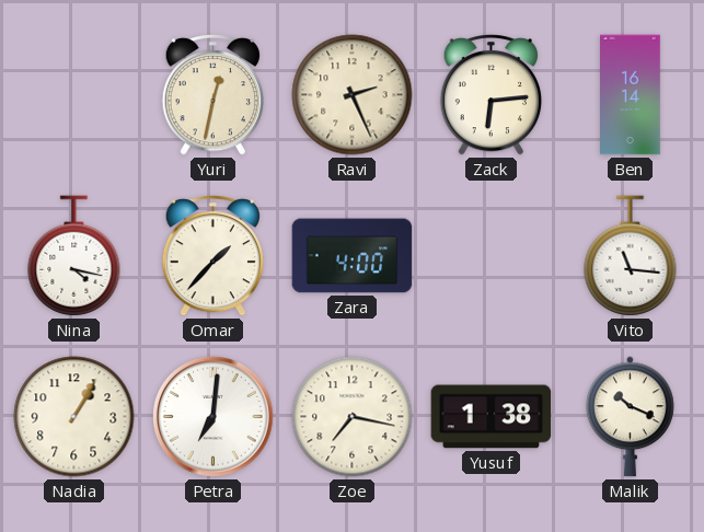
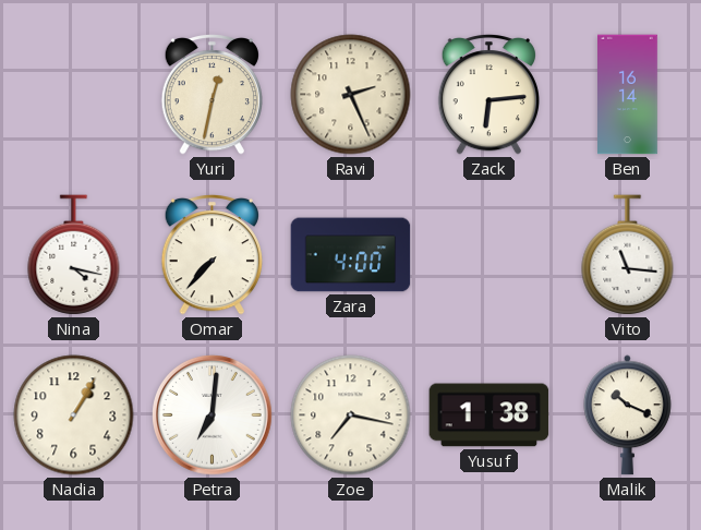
Omar: 1:37 -> 7:37 (211, 255)
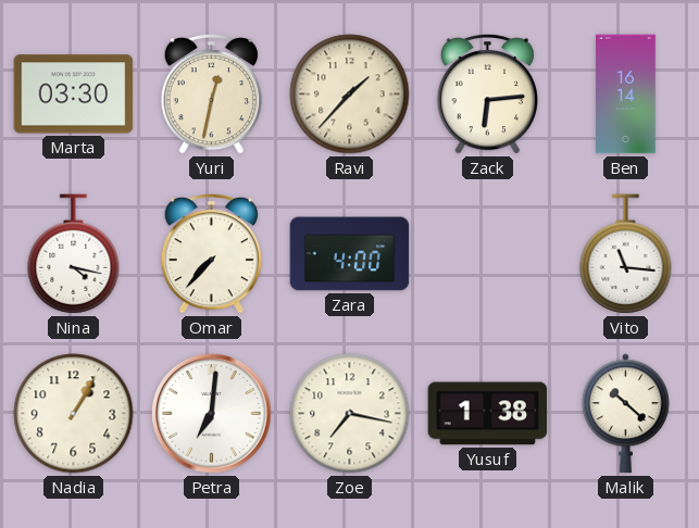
Marta: none -> 03:30 (74, 95)
Ravi: 2:26 -> 1:37 (350, 95)
Malik: 10:19 -> 10:22 (626, 414)
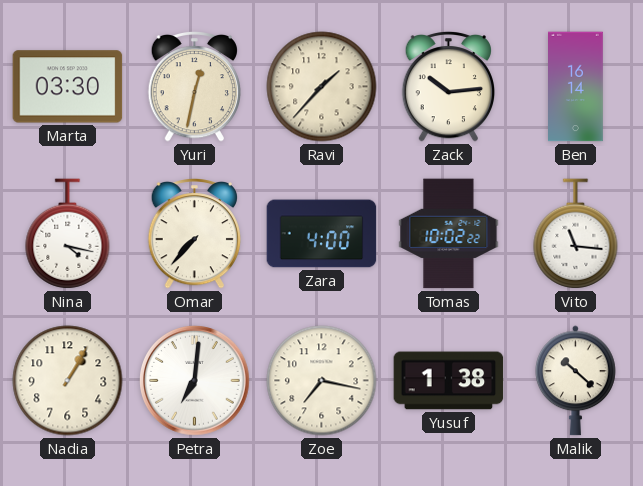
Zack: 6:14 -> 10:14 (448, 87)
Tomas: none -> 10:02 (449, 234)
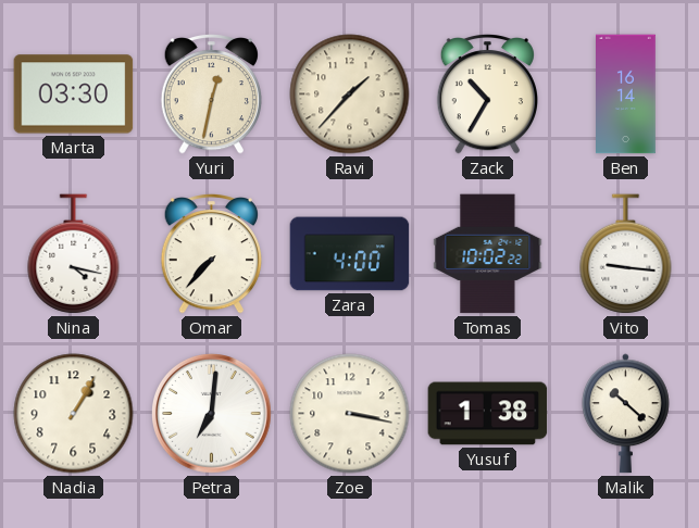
Zack: 10:14 -> 10:35 (487, 95)
Vito: 11:16 -> 9:16 (626, 254)
Zoe: 7:17 -> 3:17 (350, 414)
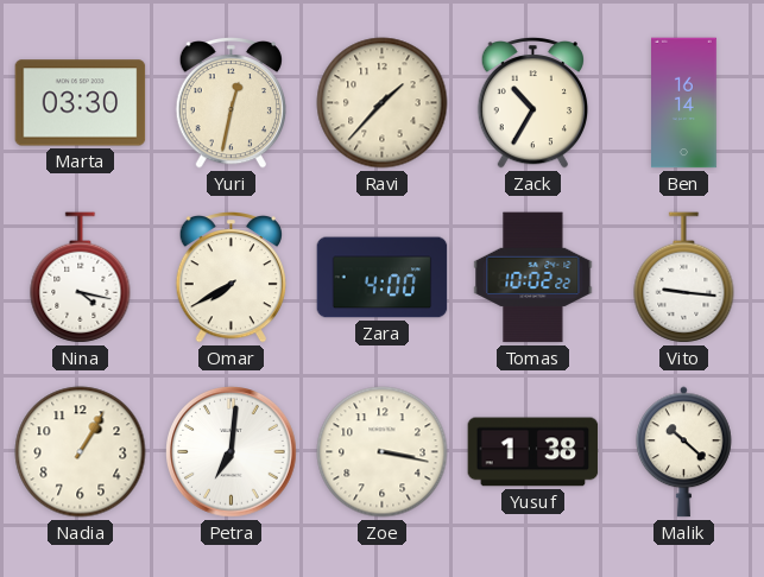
Omar: 7:37 -> 7:40 (231, 278)
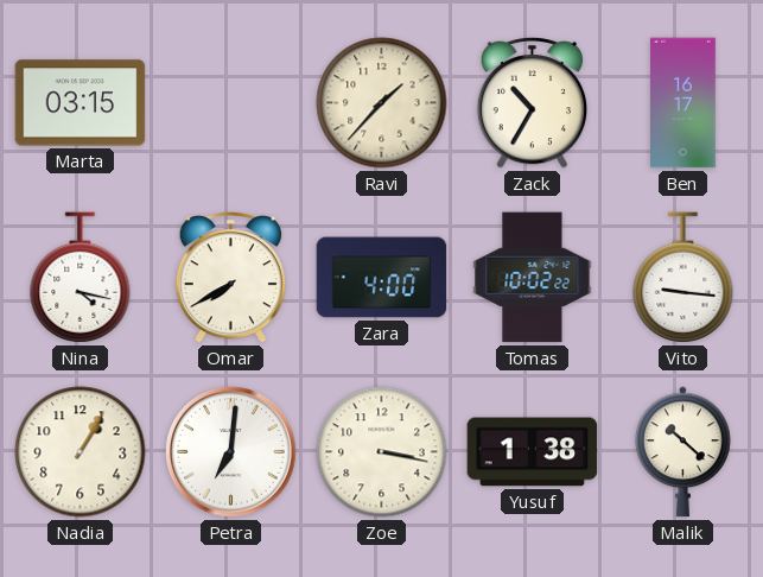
Marta: 03:30 -> 03:15 (81, 103)
Yuri: 12:32 -> none (231, 103)
Ben: 16:14 -> 16:17 (683, 103)
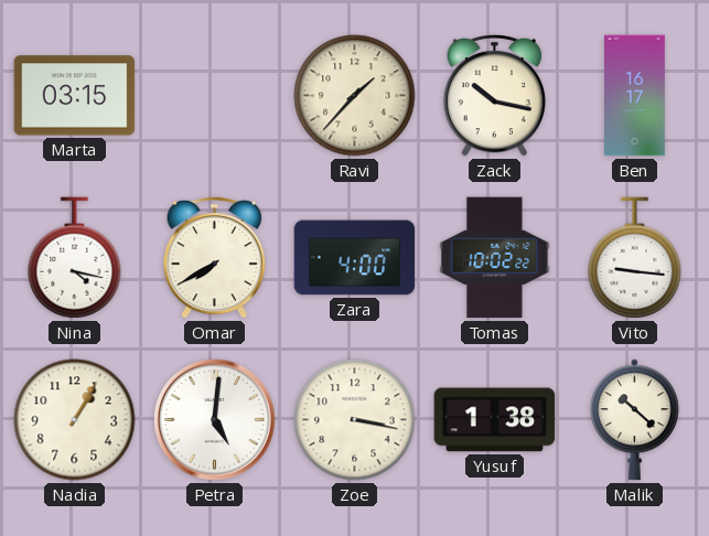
Zack: 10:35 -> 10:17 (494, 96)
Petra: 7:01 -> 5:01 (215, 420)
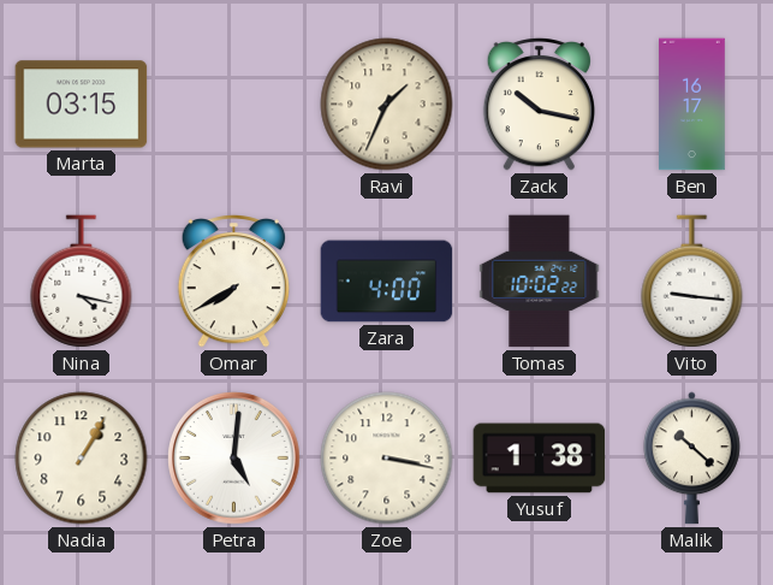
Ravi: 1:37 -> 1:34 (387, 105)
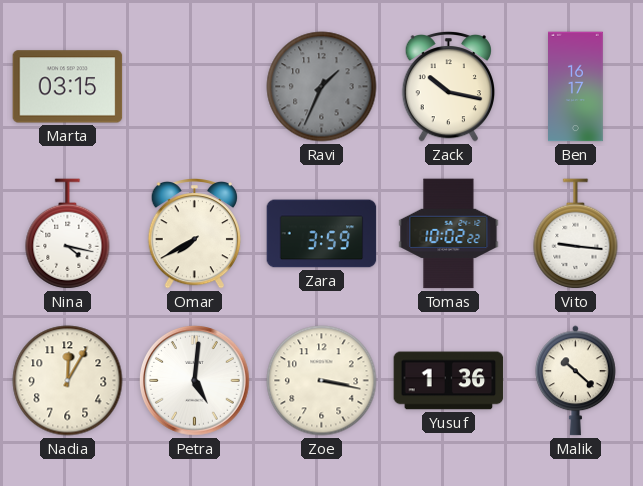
Ravi dial: cream -> grey (322, 87)
Zara: 4:00 -> 3:59 (322, 234)
Nadia: 1:05 -> 12:05 (68, 381)
Yusuf: 1:38 -> 1:36 (449, 381)
